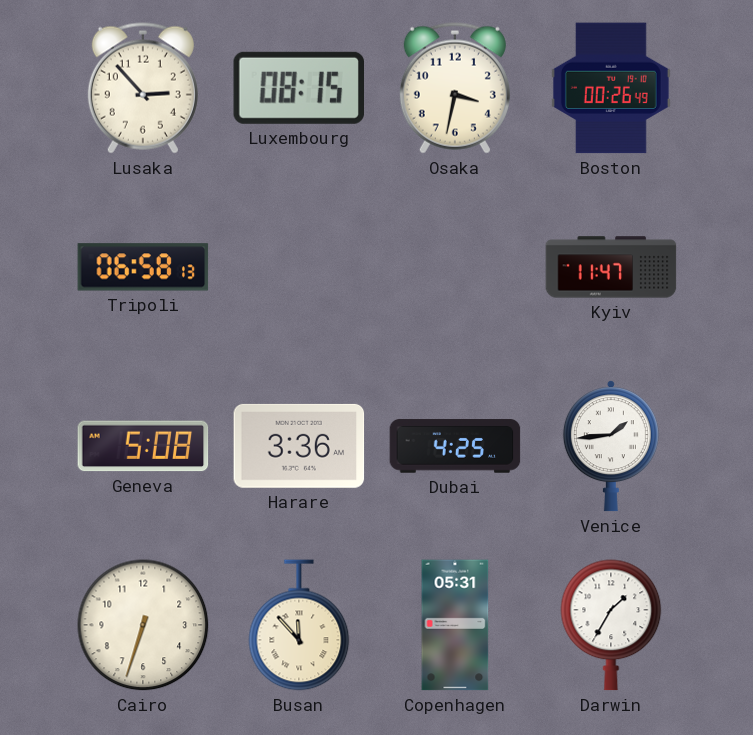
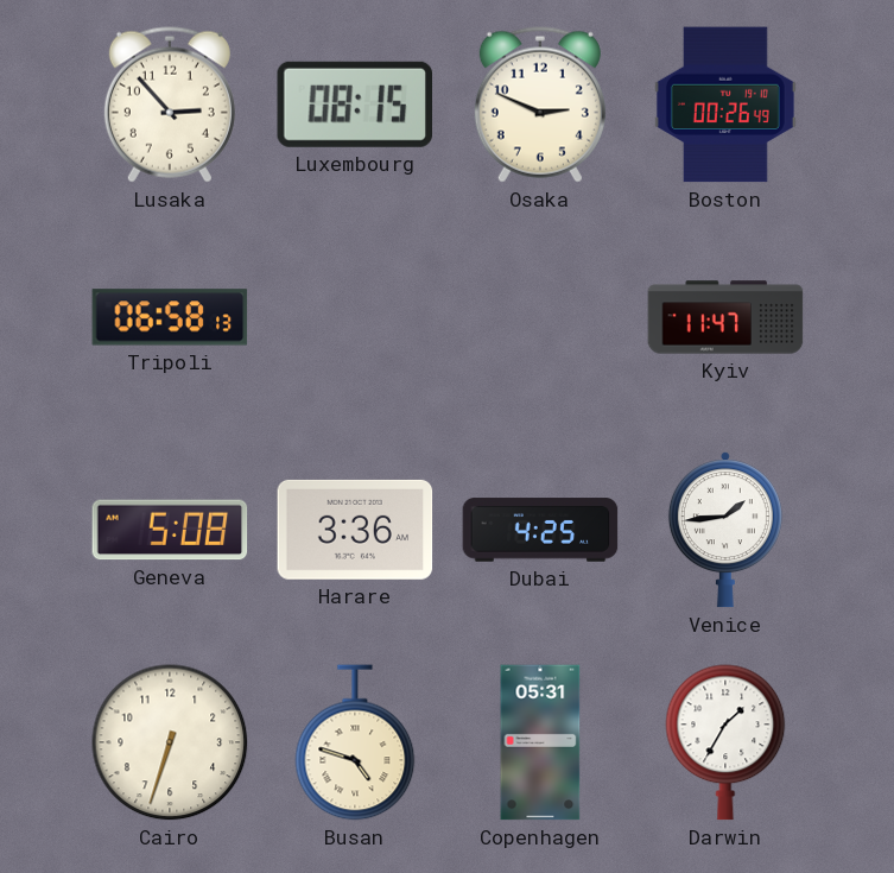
Osaka: 3:32 -> 2:49 (540, 105)
Busan: 11:53 -> 4:48 (355, 742)
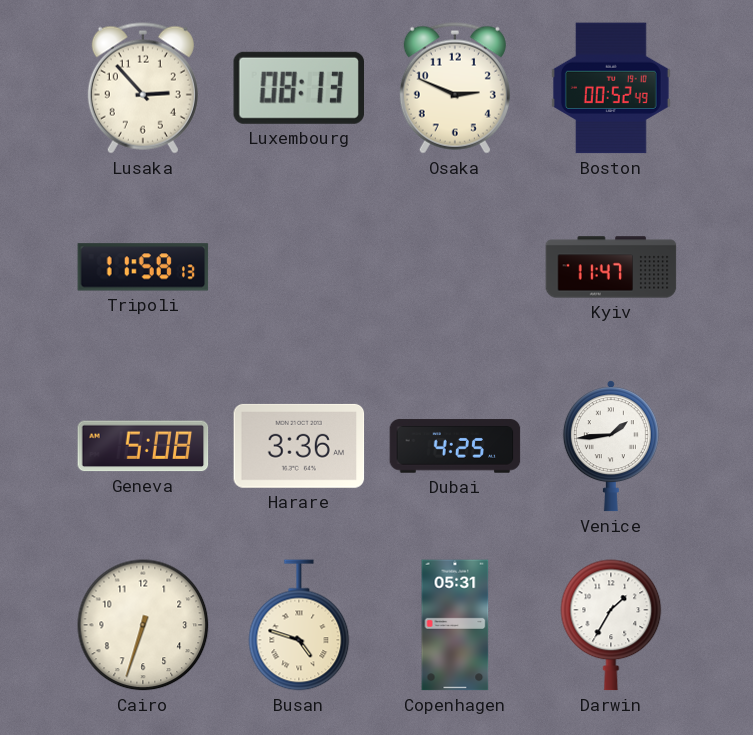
Luxembourg: 08:15 -> 08:13 (298, 88)
Boston: 00:26 -> 00:52 (611, 88)
Tripoli: 06:58 -> 11:58 (143, 267)
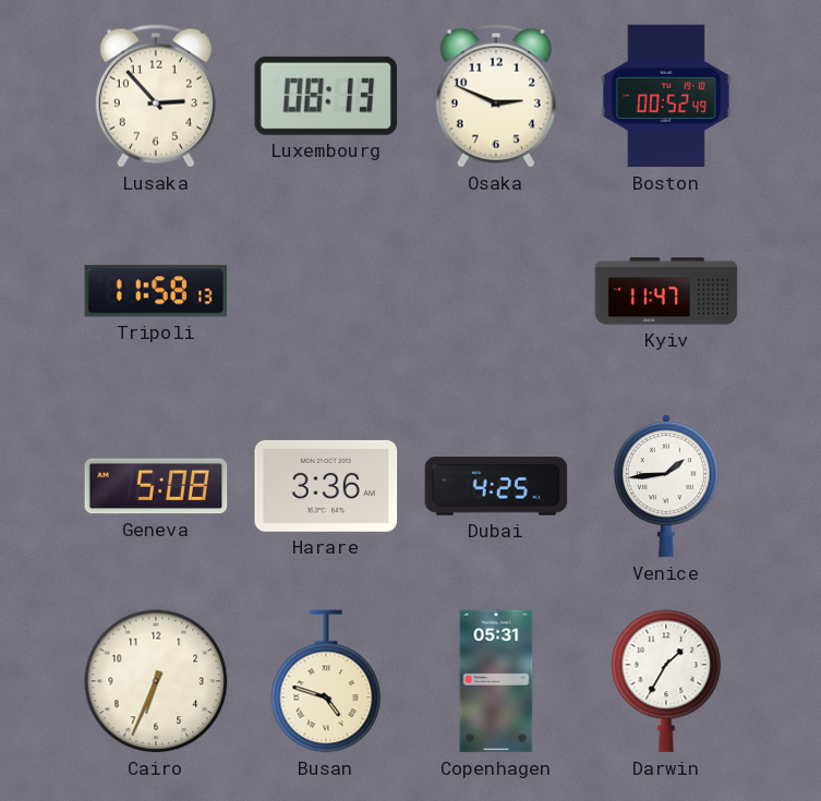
Cairo: 6:33 -> 6:34 (156, 681)
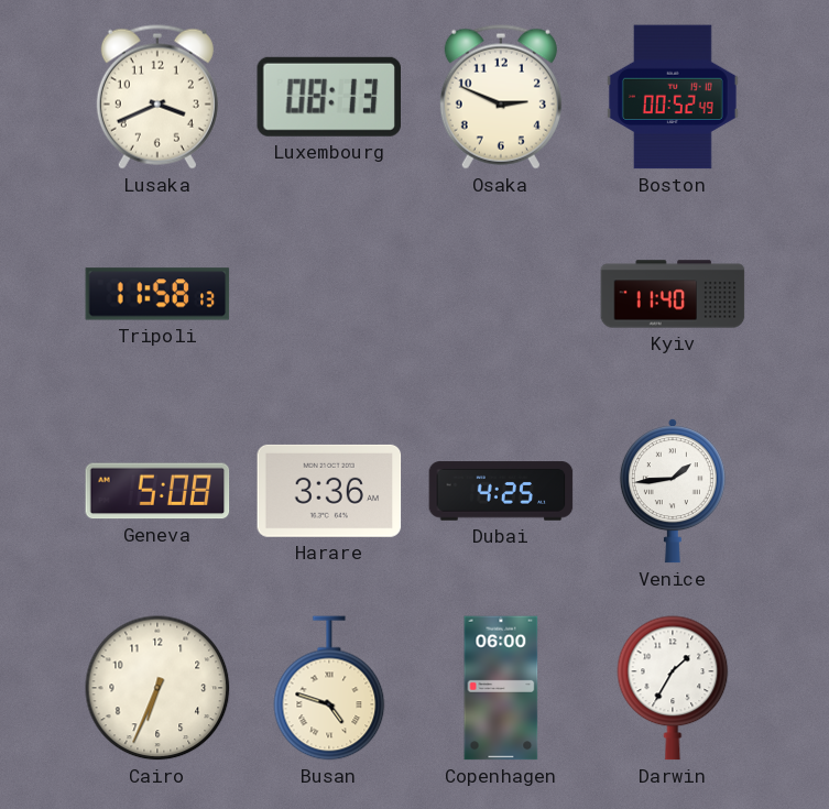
Lusaka: 2:53 -> 3:41 (157, 97)
Kyiv: 11:47 -> 11:40 (673, 294)
Copenhagen: 05:31 -> 06:00 (501, 688)
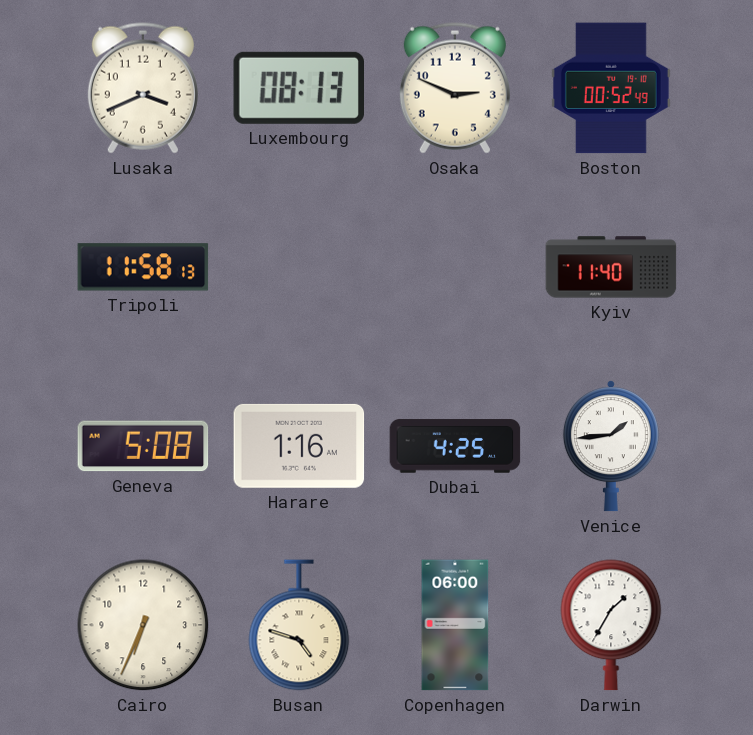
Harare: 3:36 -> 1:16 (299, 446)
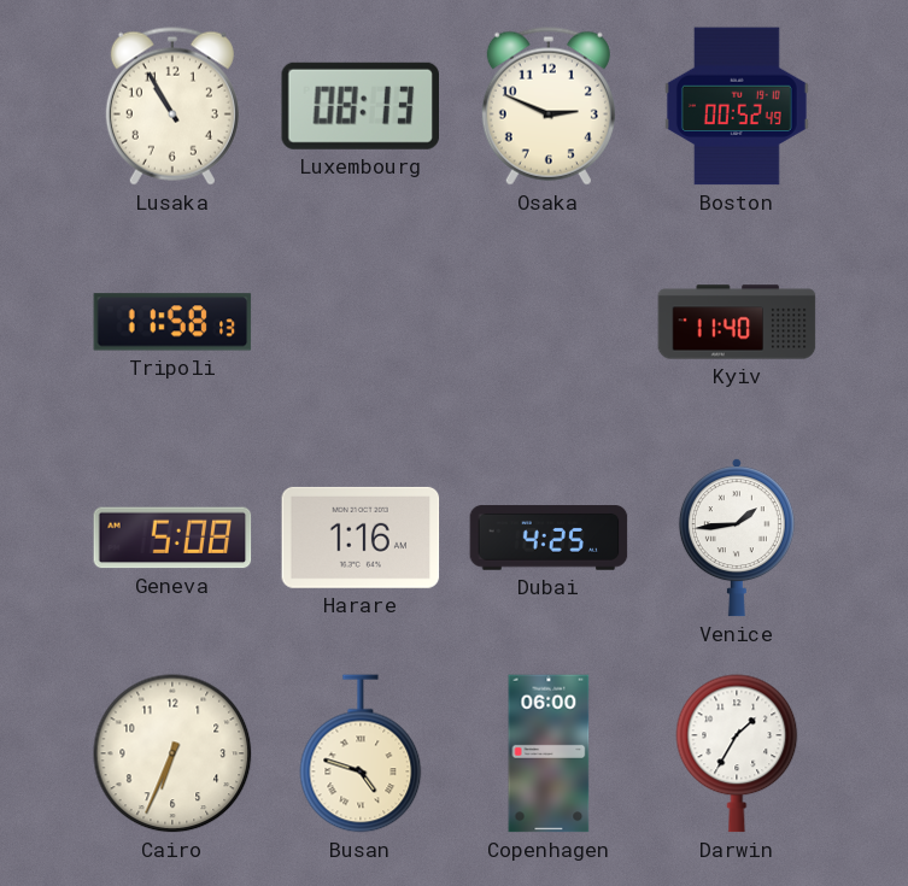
Lusaka: 3:41 -> 10:55 (172, 106)
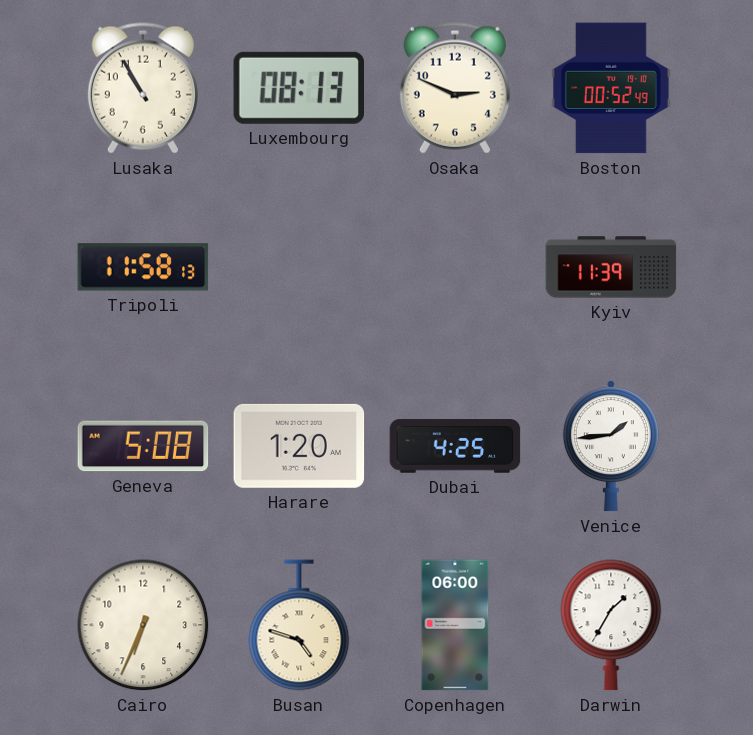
Kyiv: 11:40 -> 11:39 (611, 267)
Harare: 1:16 -> 1:20 (299, 446)
